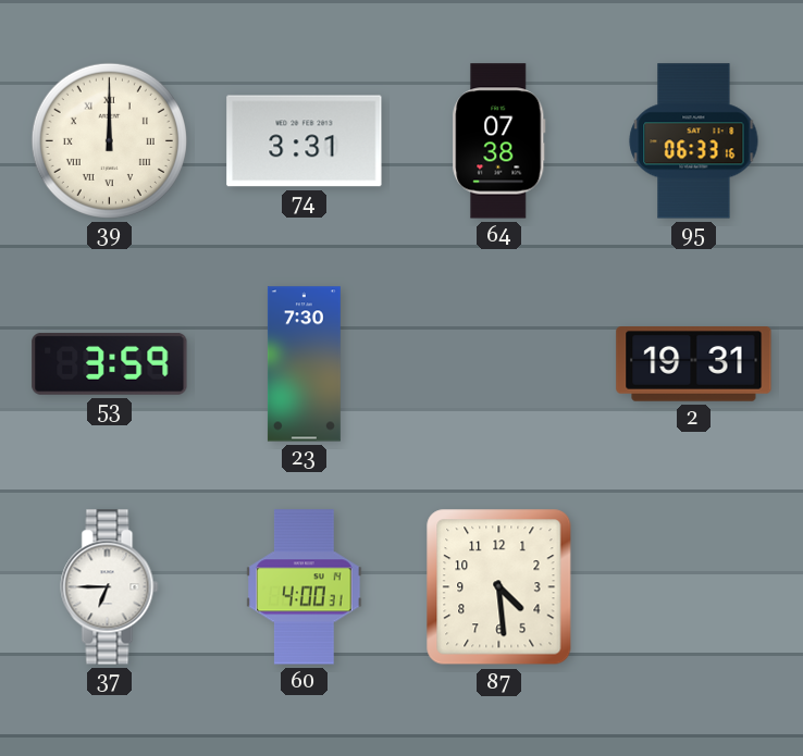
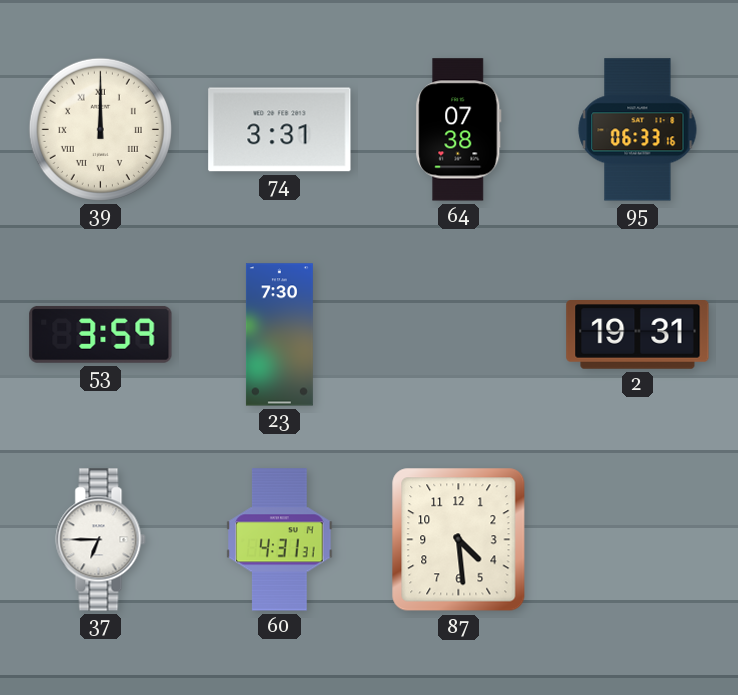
60: 4:00 -> 4:31 (280, 540)
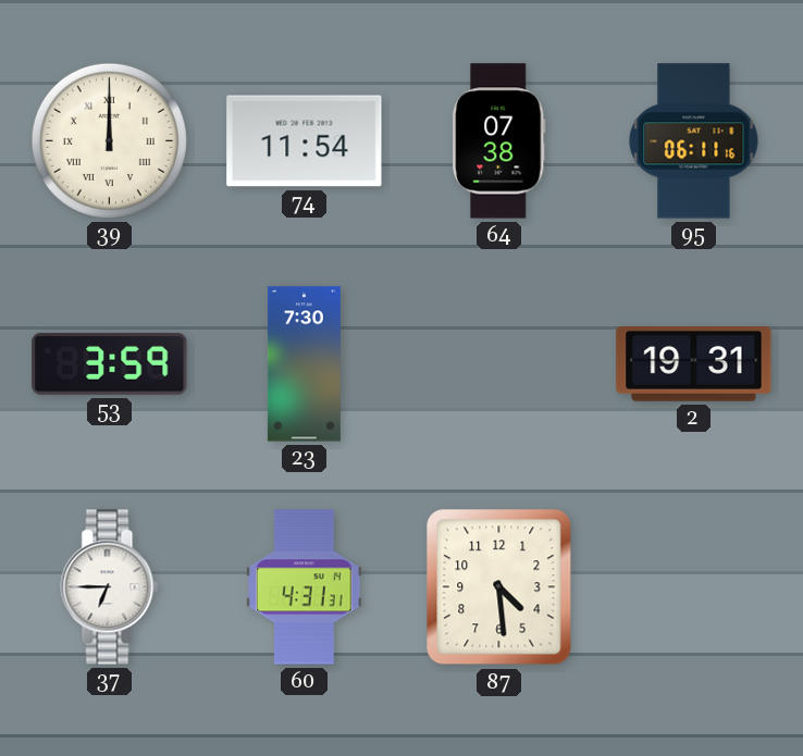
74: 3:31 -> 11:54 (305, 141)
95: 06:33 -> 06:11 (694, 141)
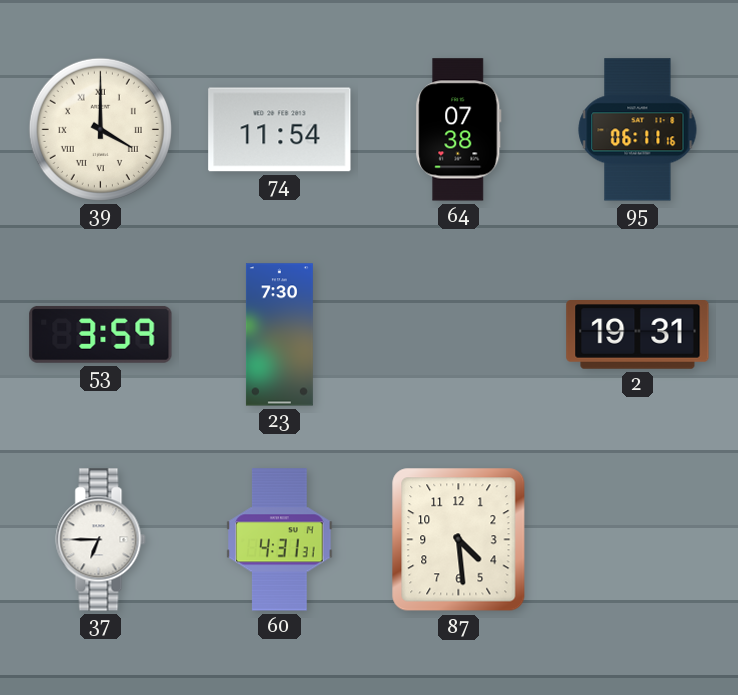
39: 12:00 -> 4:00 (100, 129)
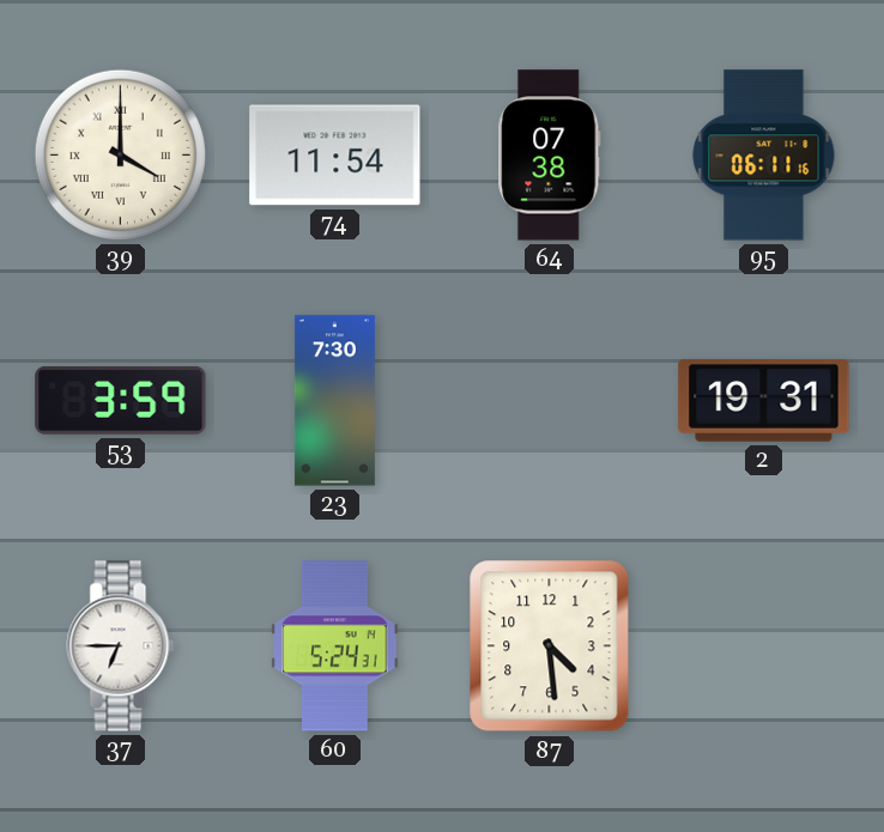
60: 4:31 -> 5:24 (335, 646)
